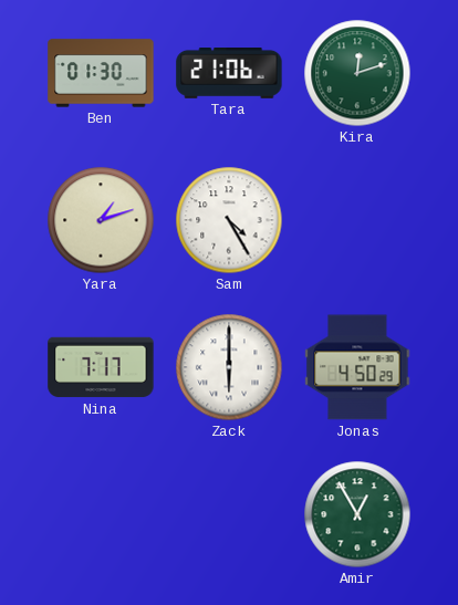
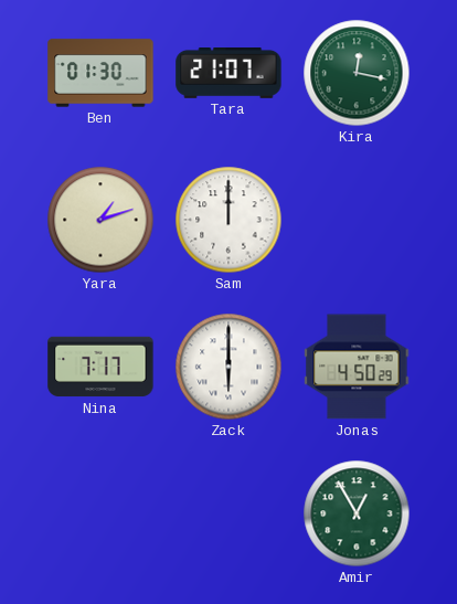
Tara: 21:06 -> 21:07 (228, 74)
Kira: 12:12 -> 12:17 (357, 73)
Sam: 4:25 -> 12:00 (228, 220)
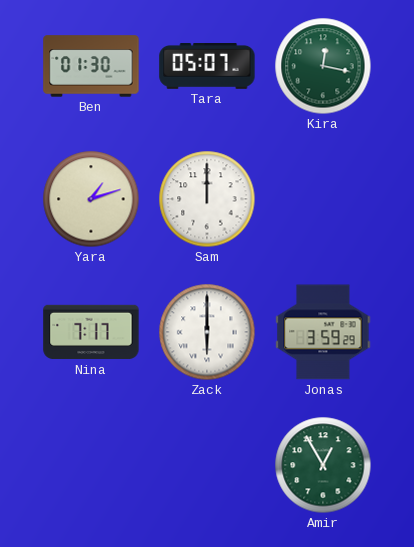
Tara: 21:07 -> 05:07 (207, 67)
Jonas: 4:50 -> 3:59 (323, 332)
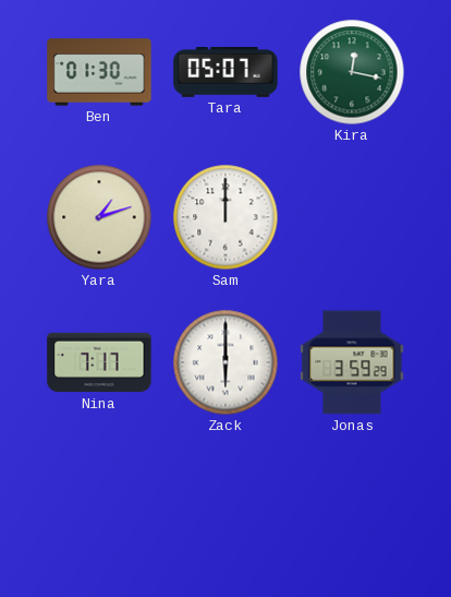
Amir: 12:55 -> none (323, 465)
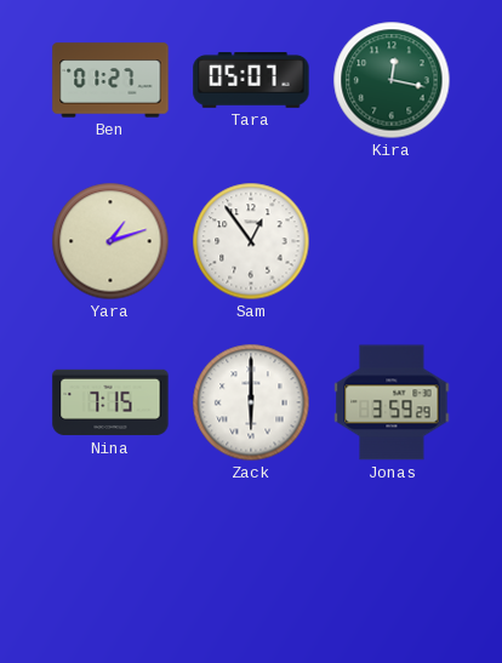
Ben: 01:30 -> 01:27 (110, 80)
Sam: 12:00 -> 12:54 (251, 241)
Nina: 7:17 -> 7:15 (110, 402)
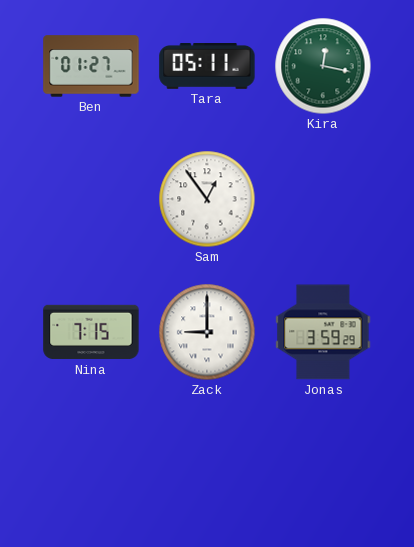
Tara: 05:07 -> 05:11 (207, 67)
Yara: 1:12 -> none (110, 241)
Zack: 6:00 -> 9:00 (207, 332)
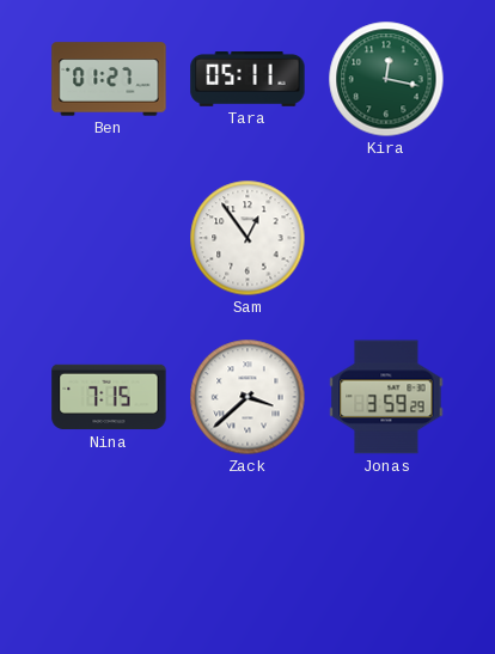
Zack: 9:00 -> 3:38 (247, 397)
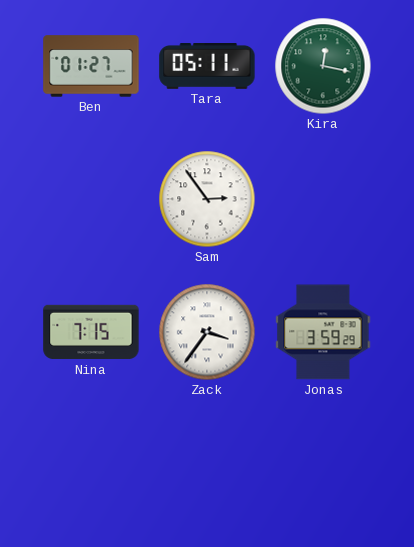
Sam: 12:54 -> 2:54 (207, 199)
Zack: 3:38 -> 3:36 (207, 332)
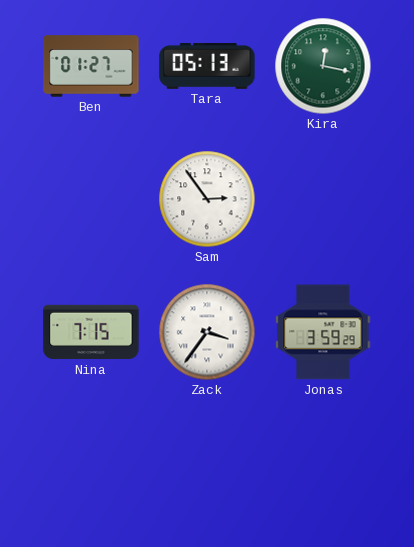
Tara: 05:11 -> 05:13 (207, 67)
